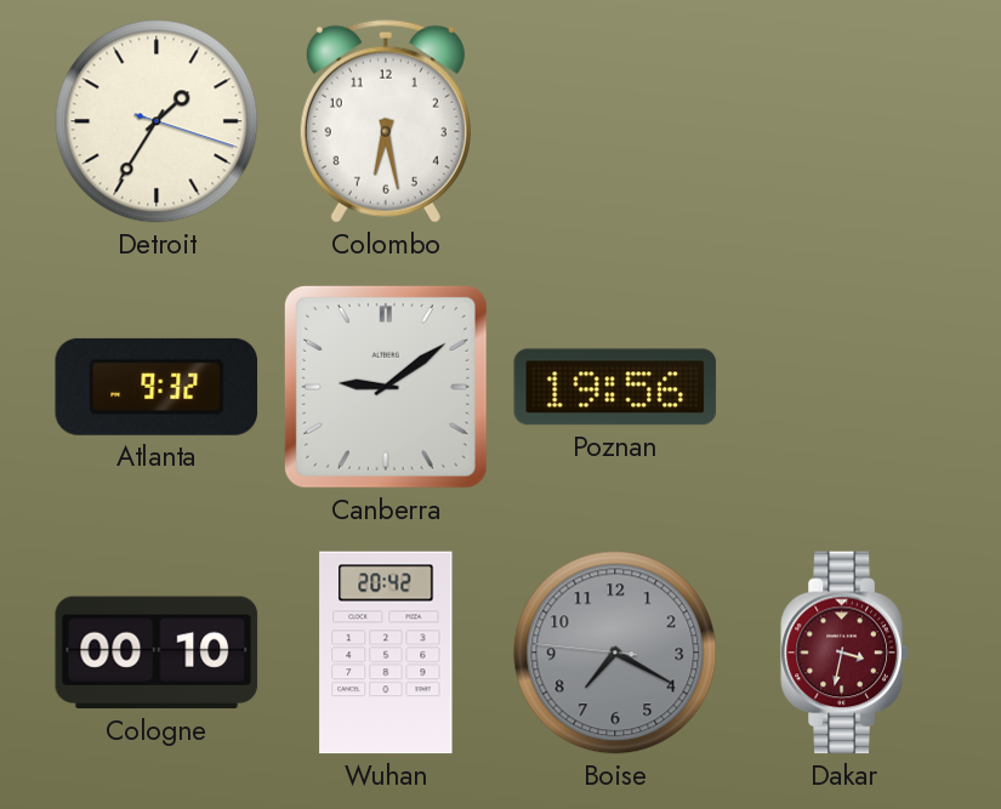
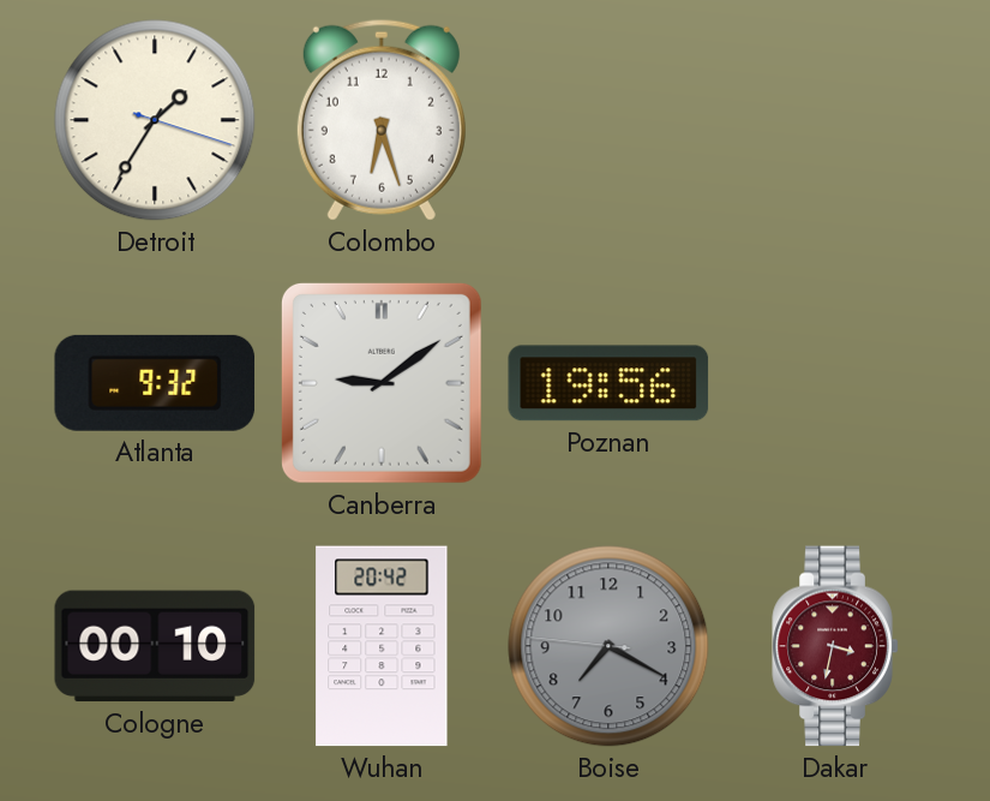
Colombo: 6:28 -> 6:27 (382, 120)
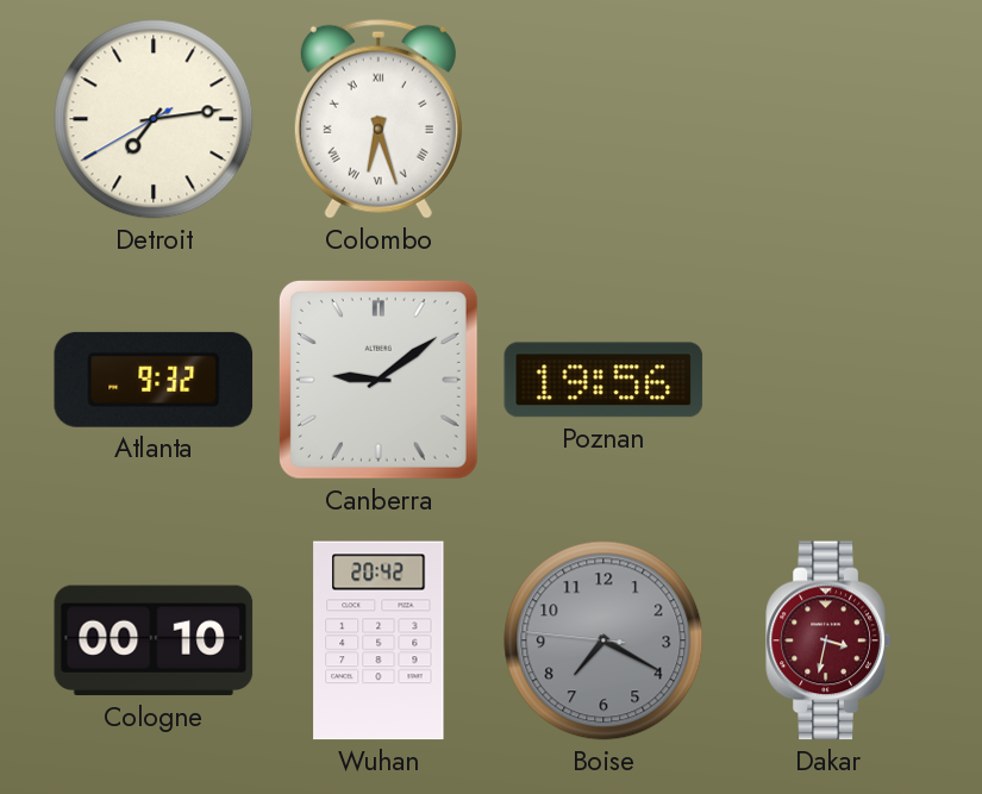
Detroit: 1:35 -> 7:13 (154, 119)
Colombo numerals: Arabic -> Roman (379, 119)
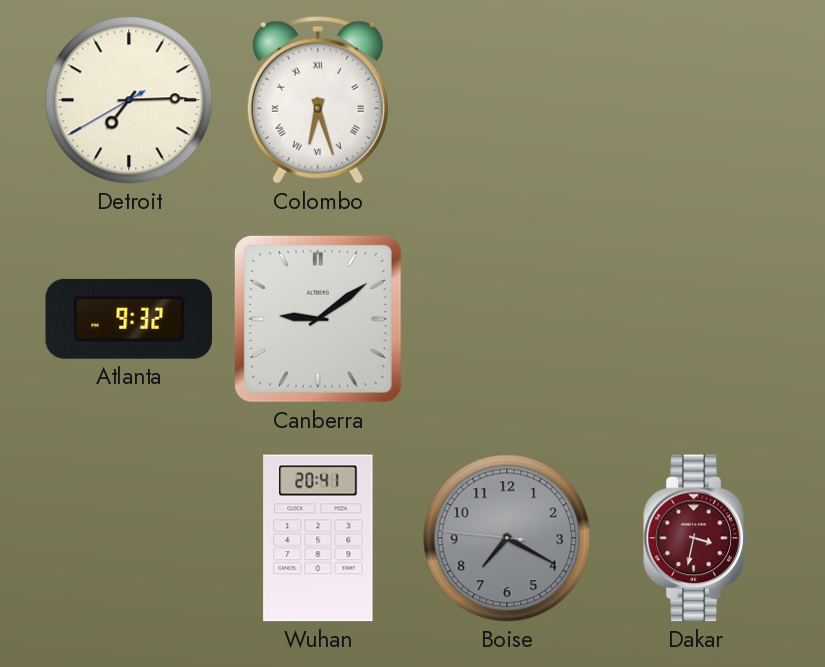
Detroit: 7:13 -> 7:14 (129, 100)
Poznan: 19:56 -> none (603, 380)
Cologne: 00:10 -> none (154, 640)
Wuhan: 20:42 -> 20:41 (318, 538)
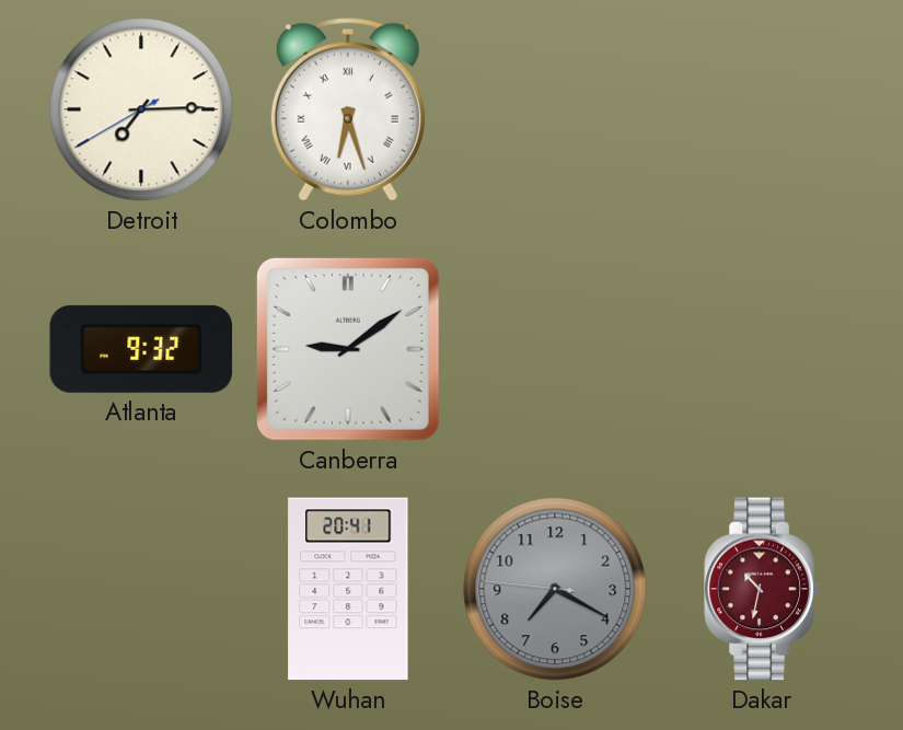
Dakar: 3:32 -> 10:32 (762, 589)
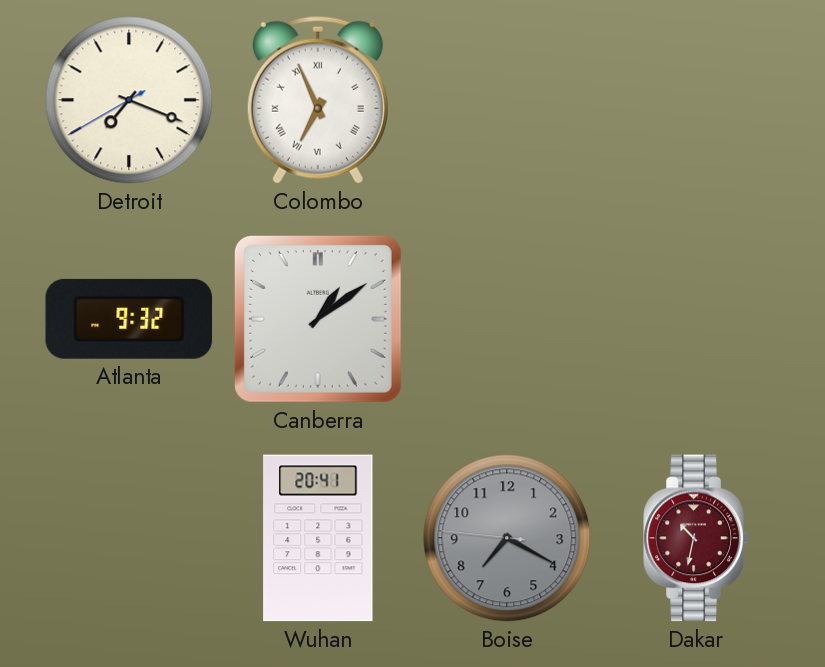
Detroit: 7:14 -> 7:18 (129, 100)
Colombo: 6:27 -> 6:56 (318, 100)
Canberra: 9:09 -> 1:09 (318, 319)
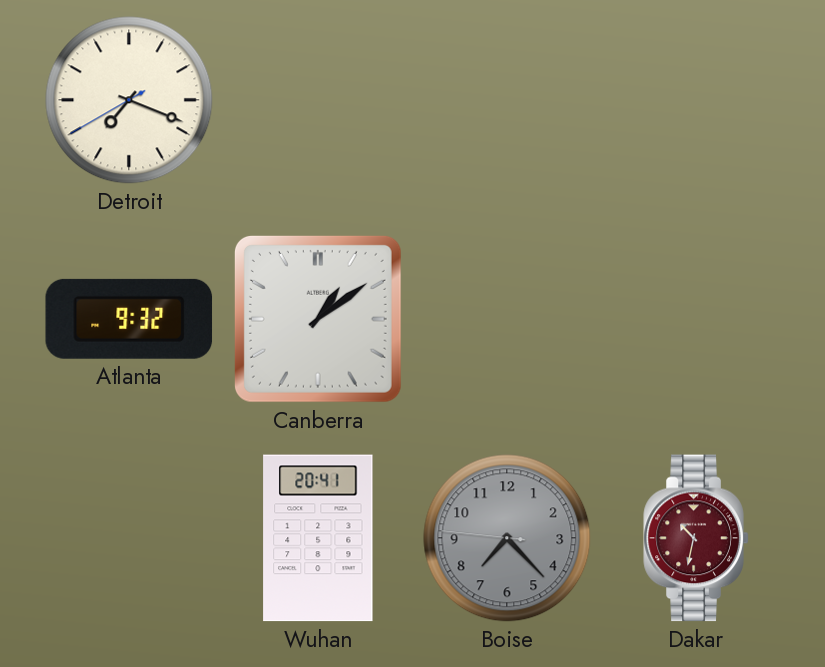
Colombo: 6:56 -> none (318, 100)
Boise: 7:19 -> 7:22 (507, 538)
